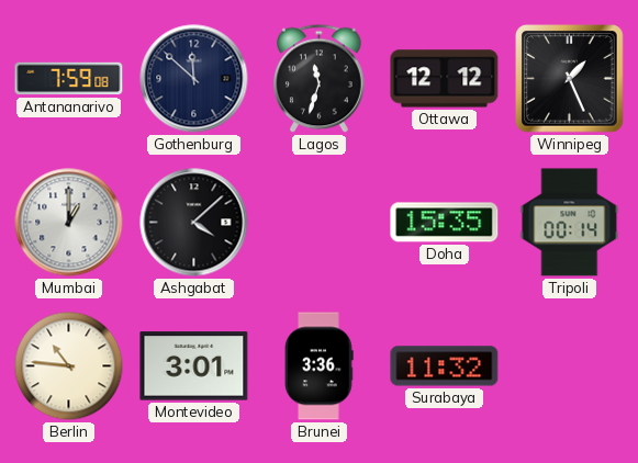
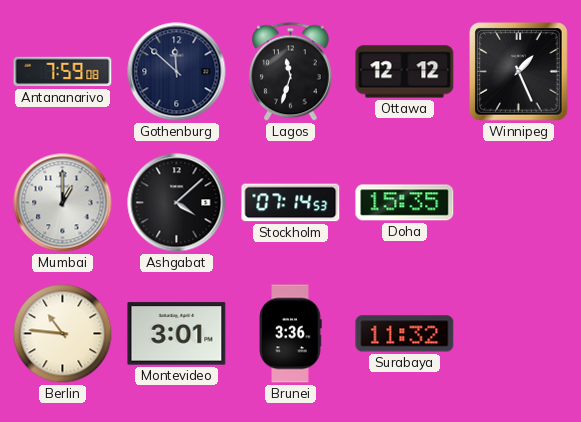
Stockholm: none -> 07:14 (291, 203)
Tripoli: 00:14 -> none (570, 223)
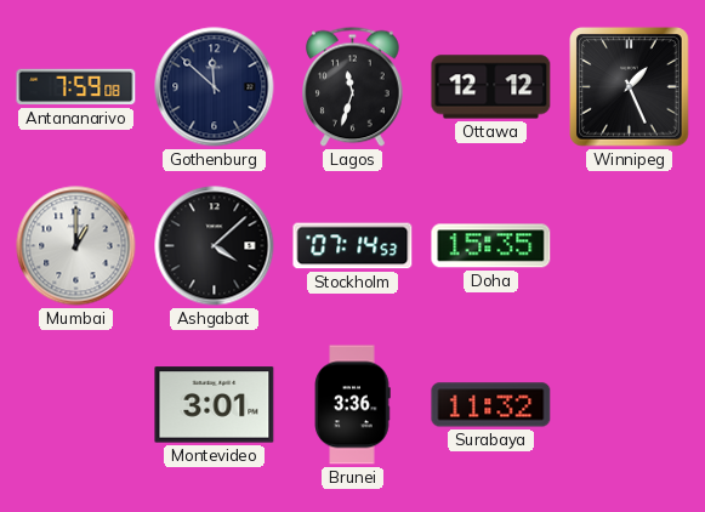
Berlin: 10:46 -> none (63, 334)
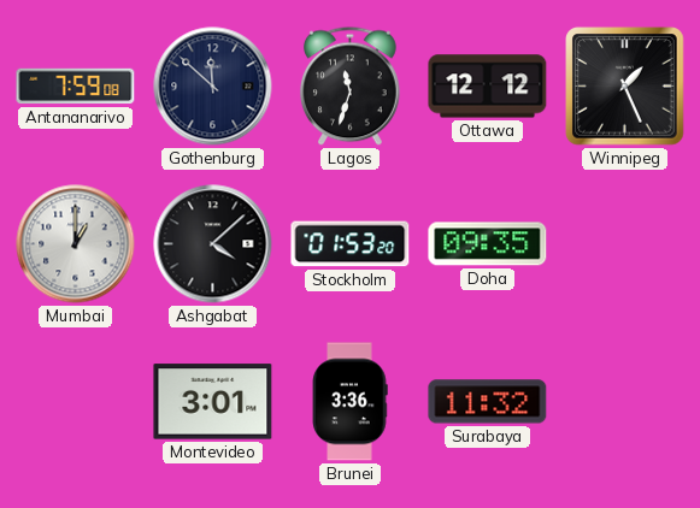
Stockholm: 07:14 -> 01:53 (351, 244)
Doha: 15:35 -> 09:35 (488, 244)
